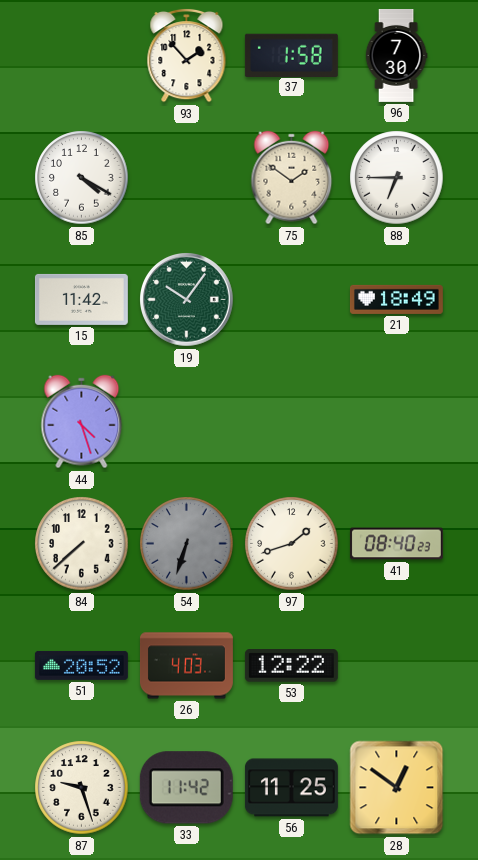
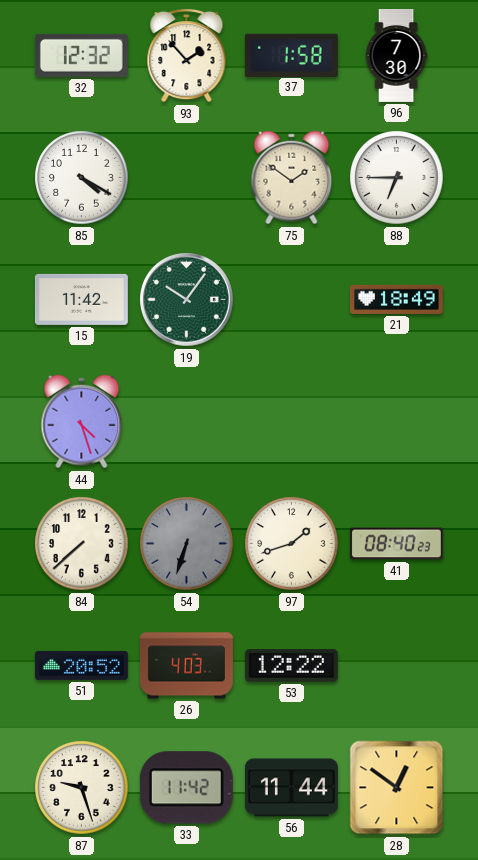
32: none -> 12:32 (81, 55)
56: 11:25 -> 11:44 (291, 788)
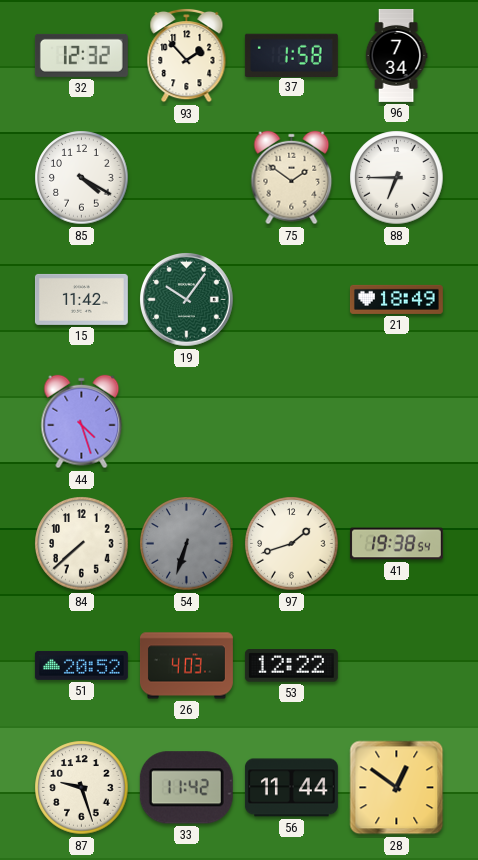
96: 7:30 -> 7:34 (396, 56)
41: 08:40 -> 19:38 (396, 544)
